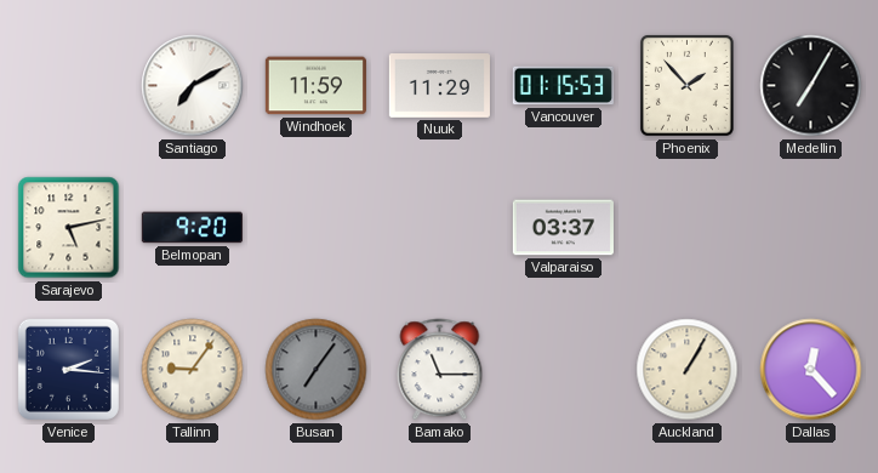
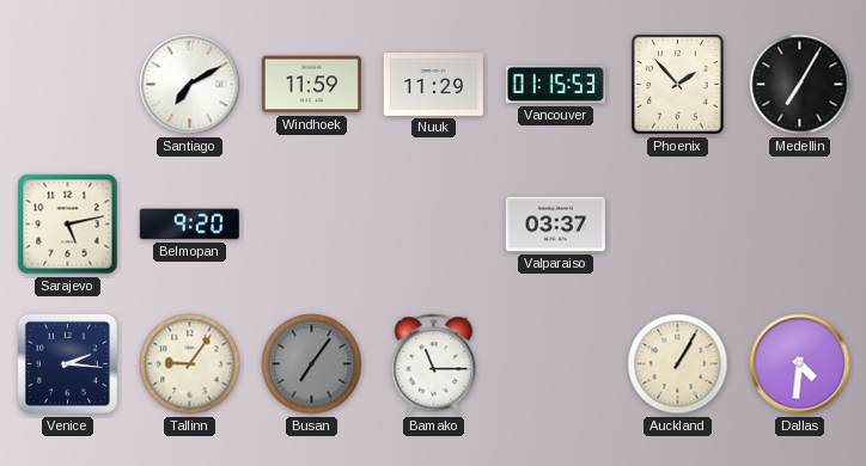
Dallas: 12:23 -> 4:31 (800, 364)
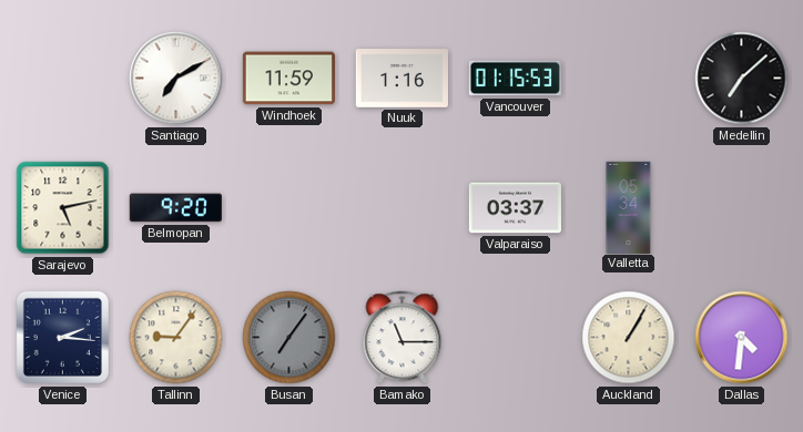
Nuuk: 11:29 -> 1:16 (402, 79)
Phoenix: 1:53 -> none (677, 84)
Medellin: 7:05 -> 7:08 (742, 79)
Valletta: none -> 05:34 (629, 207)
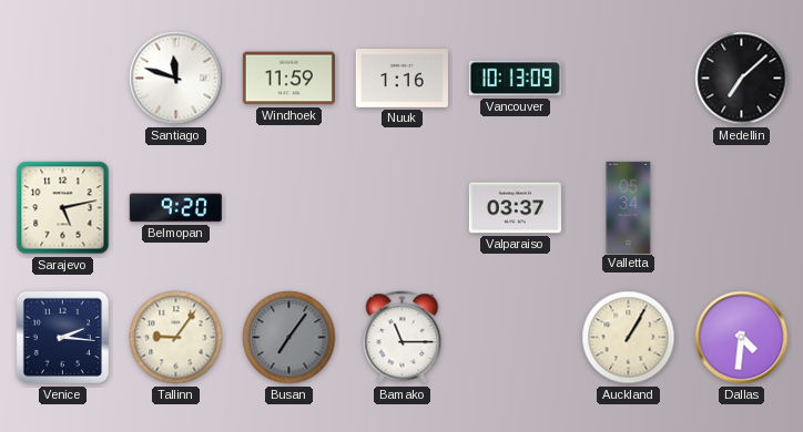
Santiago: 7:10 -> 11:48 (176, 79)
Vancouver: 01:15 -> 10:13 (515, 79)
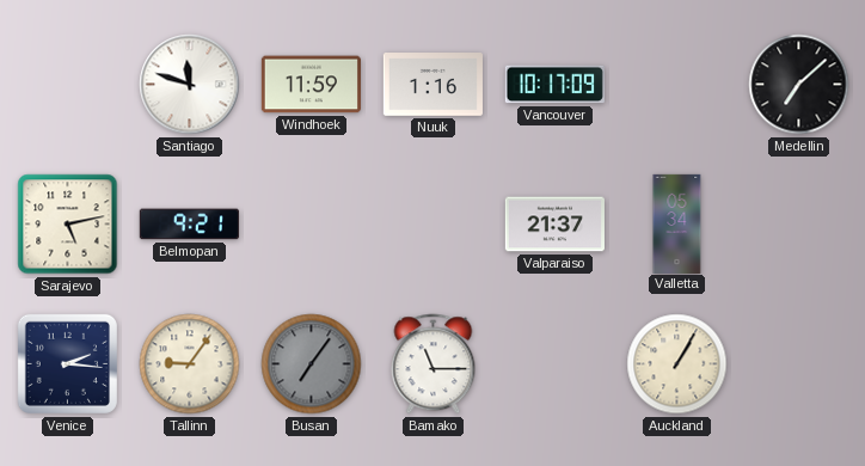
Vancouver: 10:13 -> 10:17 (554, 85)
Belmopan: 9:20 -> 9:21 (189, 225)
Valparaiso: 03:37 -> 21:37 (554, 225)
Dallas: 4:31 -> none (742, 338)
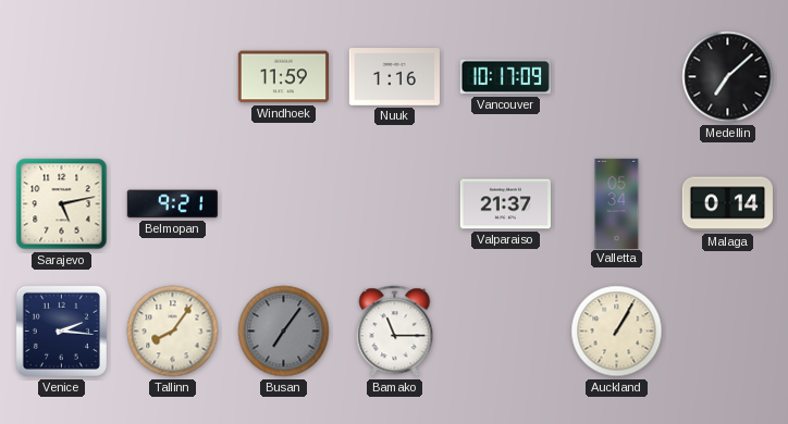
Santiago: 11:48 -> none (190, 85)
Malaga: none -> 0:14 (727, 204)
Tallinn: 9:06 -> 8:06 (173, 332)
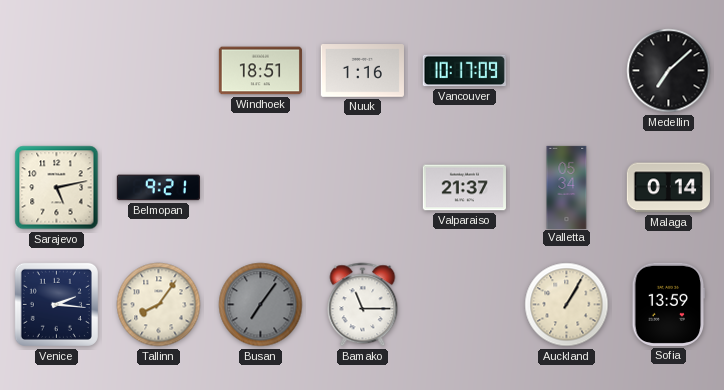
Windhoek: 11:59 -> 18:51 (260, 71)
Sofia: none -> 13:59 (669, 304)
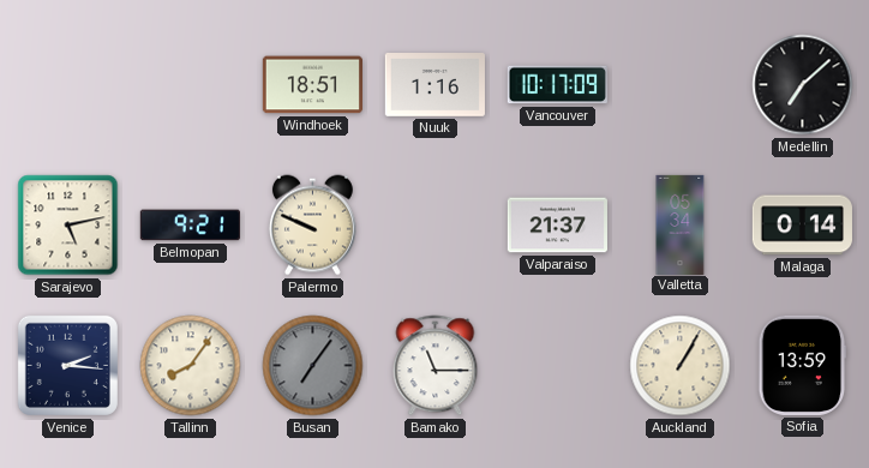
Palermo: none -> 9:49 (312, 226)
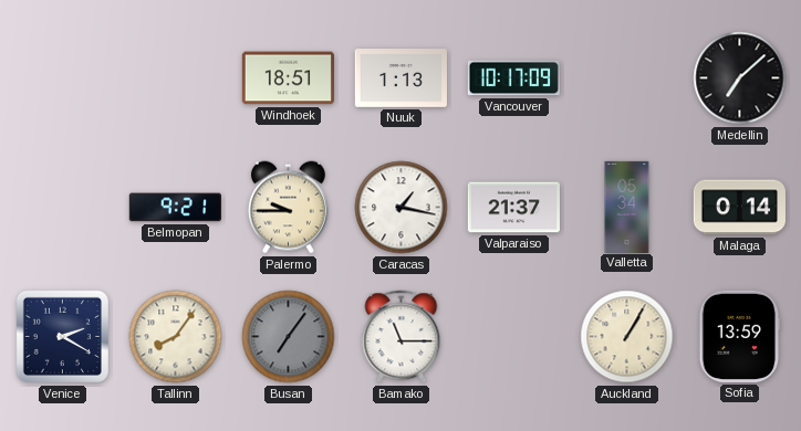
Nuuk: 1:16 -> 1:13 (400, 78)
Sarajevo: 5:13 -> none (68, 226)
Palermo: 9:49 -> 9:45 (288, 208)
Caracas: none -> 1:17 (402, 208)
Venice: 2:16 -> 2:20 (62, 336)
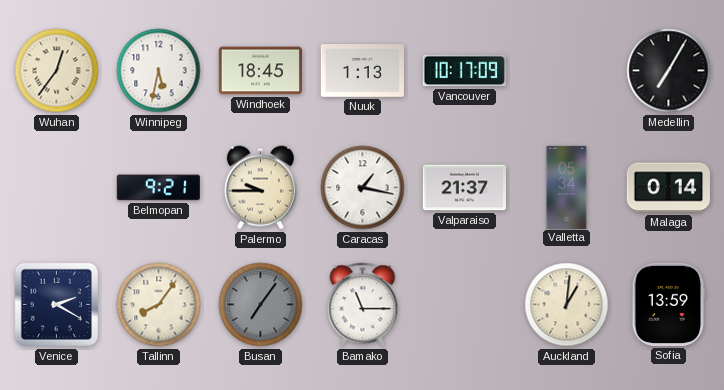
Wuhan: none -> 12:36 (57, 71)
Winnipeg: none -> 5:32 (159, 71)
Windhoek: 18:51 -> 18:45 (260, 71)
Medellin: 7:08 -> 7:05 (669, 71)
Auckland: 1:05 -> 1:01 (567, 305)
